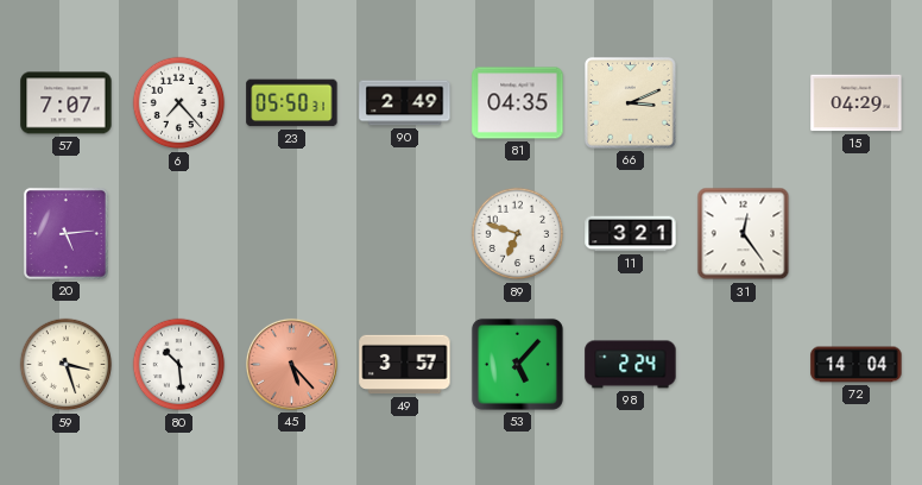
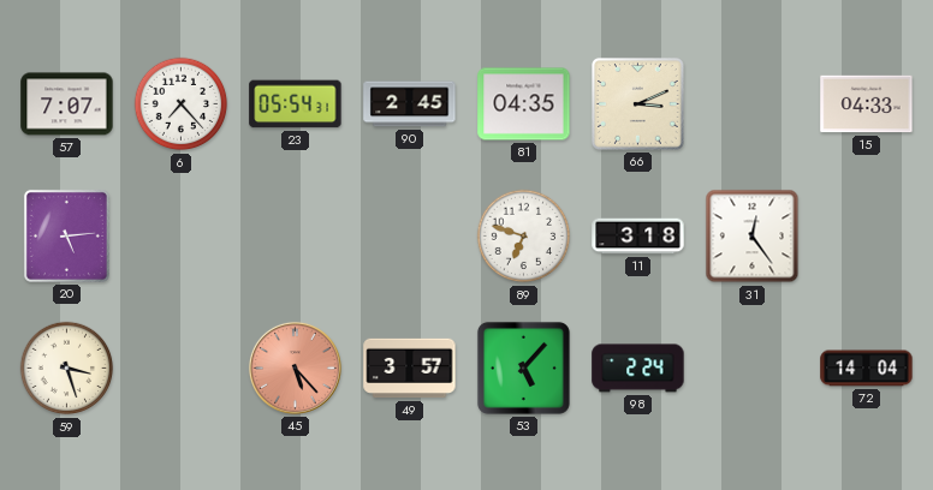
23: 05:50 -> 05:54 (296, 104)
90: 2:49 -> 2:45 (410, 104)
15: 04:29 -> 04:33 (867, 104)
11: 3:21 -> 3:18 (638, 237)
80: 10:29 -> none (179, 365)
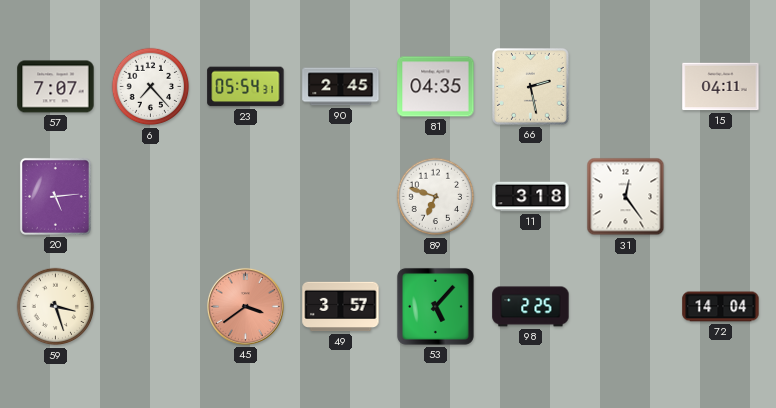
66: 3:11 -> 2:28 (531, 87)
15: 04:33 -> 04:11 (721, 87)
45: 5:23 -> 3:39 (245, 306)
98: 2:24 -> 2:25 (531, 307)
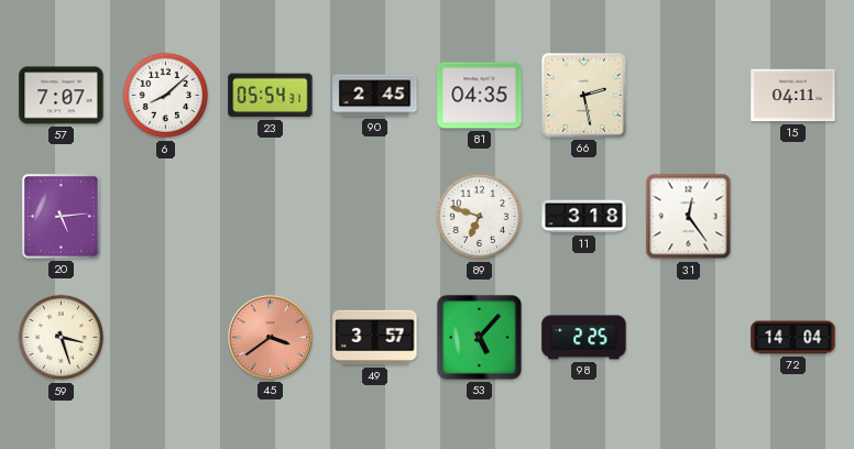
6: 7:23 -> 8:08 (166, 96)
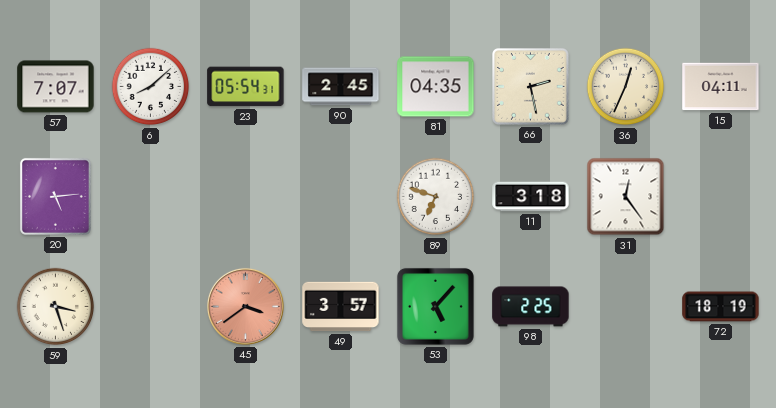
36: none -> 12:34 (626, 87)
72: 14:04 -> 18:19 (721, 307)
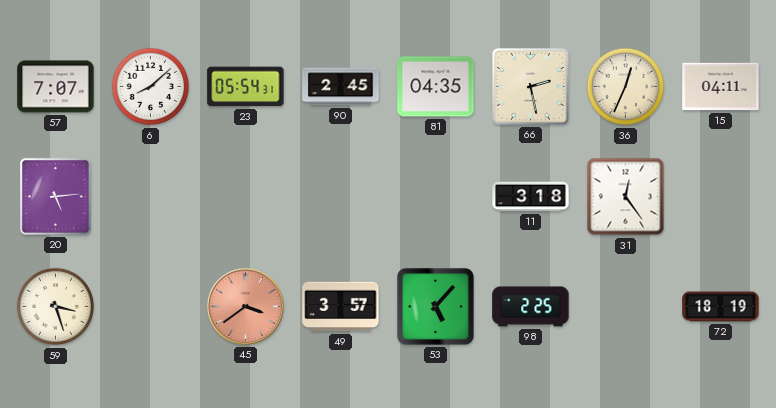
89: 6:48 -> none (436, 197)
